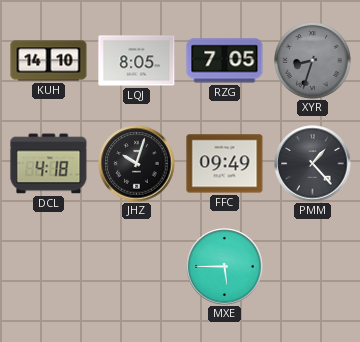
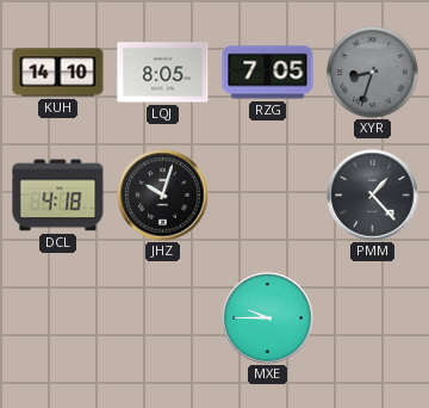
FFC: 09:49 -> none (225, 164)
MXE: 5:45 -> 9:45 (268, 319)
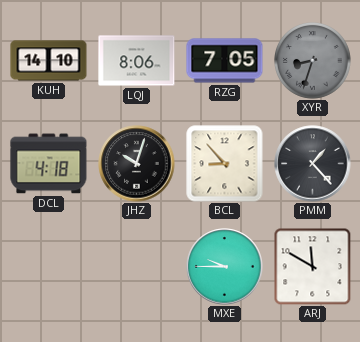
LQJ: 8:05 -> 8:06 (137, 61)
BCL: none -> 8:53 (225, 164)
ARJ: none -> 11:50 (312, 266)
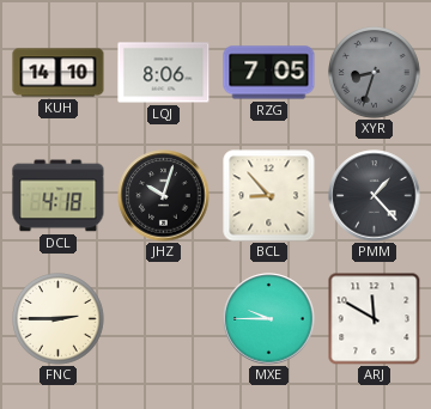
FNC: none -> 2:45 (59, 319)
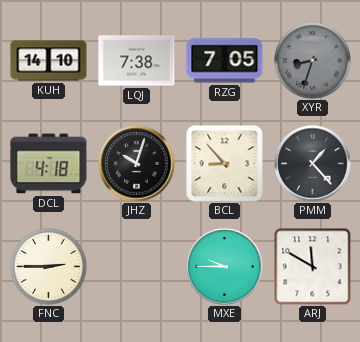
LQJ: 8:06 -> 7:38 (137, 61)
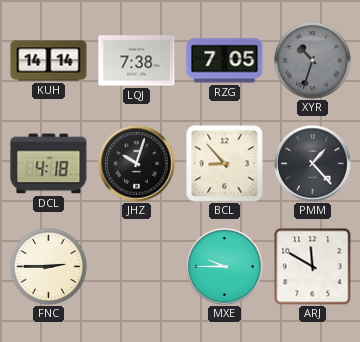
KUH: 14:10 -> 14:14 (49, 61)
XYR: 8:33 -> 10:33 (313, 61)
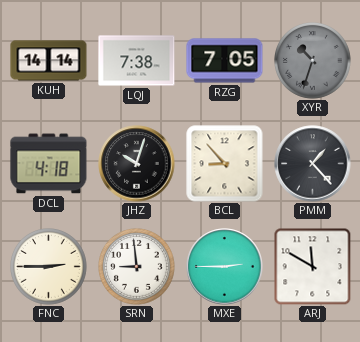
SRN: none -> 8:59 (137, 267)
MXE: 9:45 -> 2:45 (225, 267)
